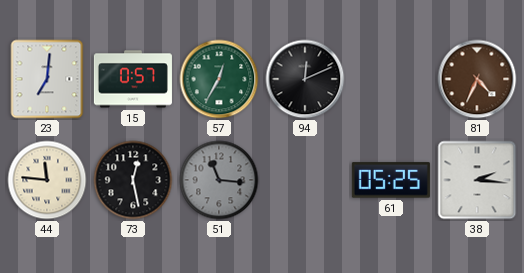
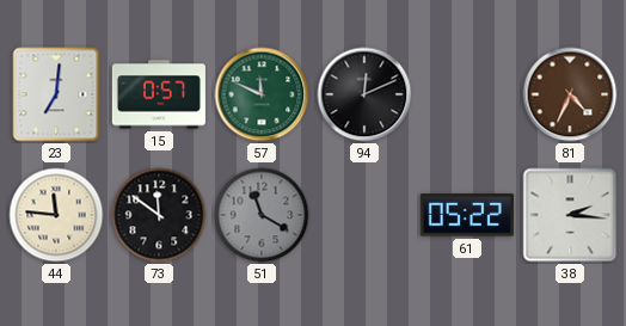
57: 12:35 -> 11:49 (262, 94)
73: 12:28 -> 11:51 (159, 215)
51: 11:16 -> 11:20 (262, 215)
61: 05:25 -> 05:22 (467, 215)
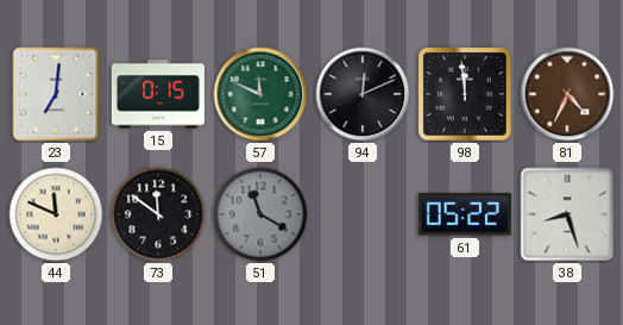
15: 0:57 -> 0:15 (158, 94)
98: none -> 11:59 (465, 94)
44: 11:46 -> 11:49 (56, 214)
38: 2:16 -> 8:27 (567, 214)
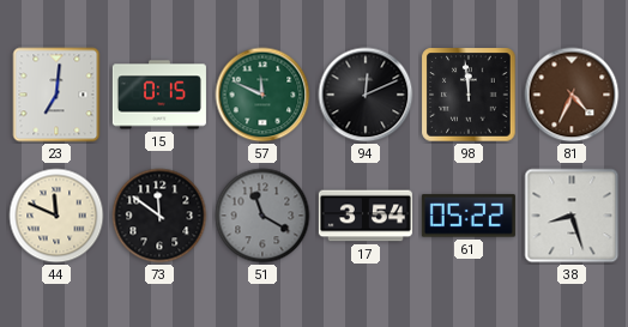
17: none -> 3:54 (366, 216)
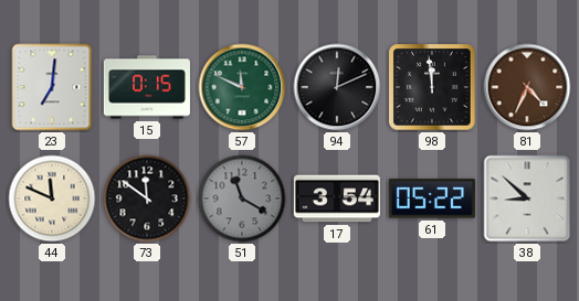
38: 8:27 -> 8:52 (527, 198)
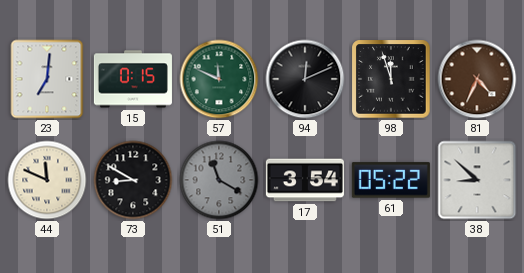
98: 11:59 -> 11:57 (391, 79)
73: 11:51 -> 8:50 (133, 180)
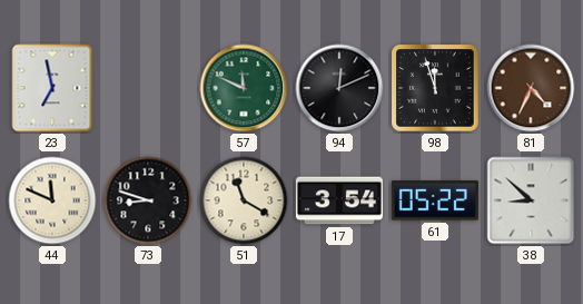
23: 7:01 -> 6:58 (52, 88)
15: 0:15 -> none (133, 79)
73: 8:50 -> 8:48 (148, 200)
51 dial: grey -> cream (244, 200)
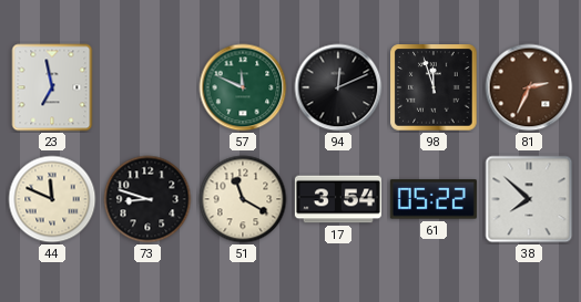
81: 4:34 -> 2:34 (529, 87)
38: 8:52 -> 7:52 (529, 199)
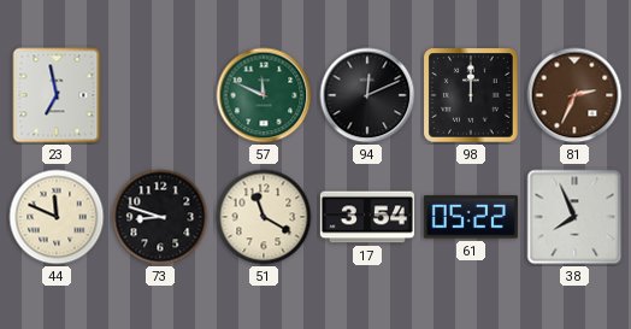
98: 11:57 -> 12:00 (471, 95)
38: 7:52 -> 7:56 (574, 217)
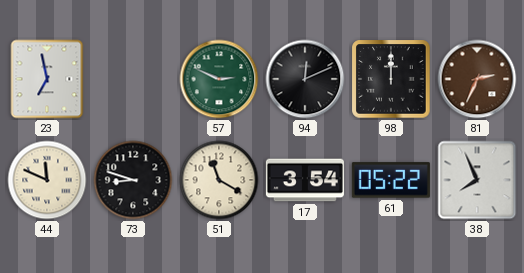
57: 11:49 -> 2:49 (219, 79)
